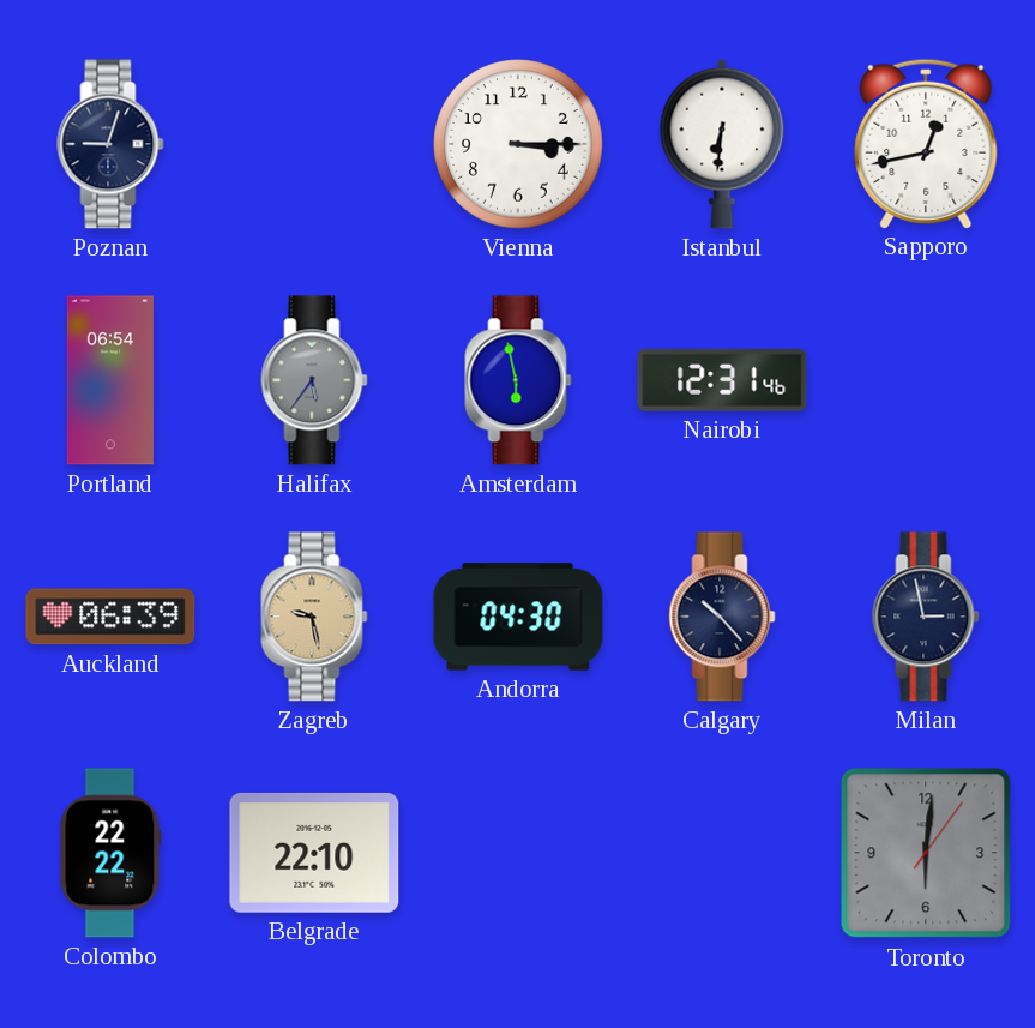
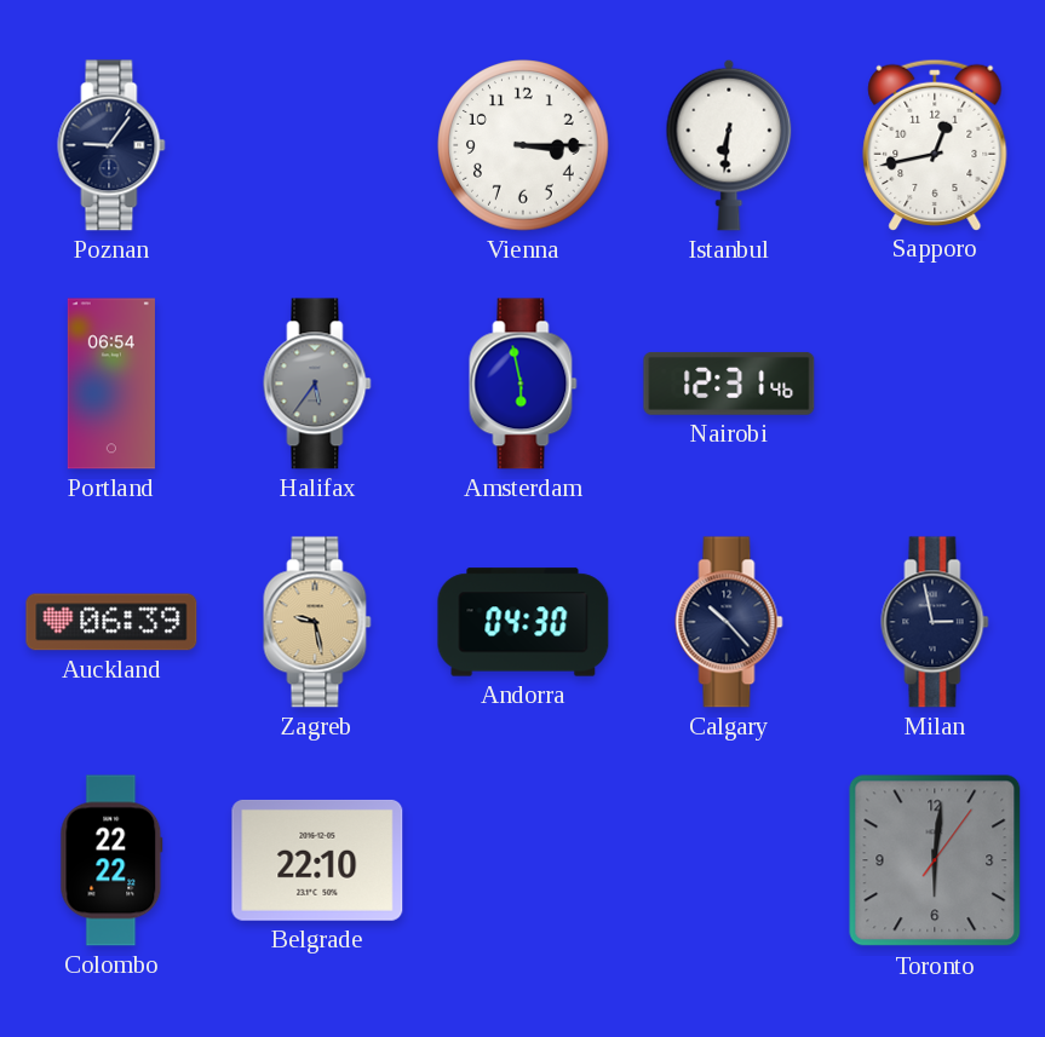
Poznan: 9:03 -> 9:06 (111, 145)
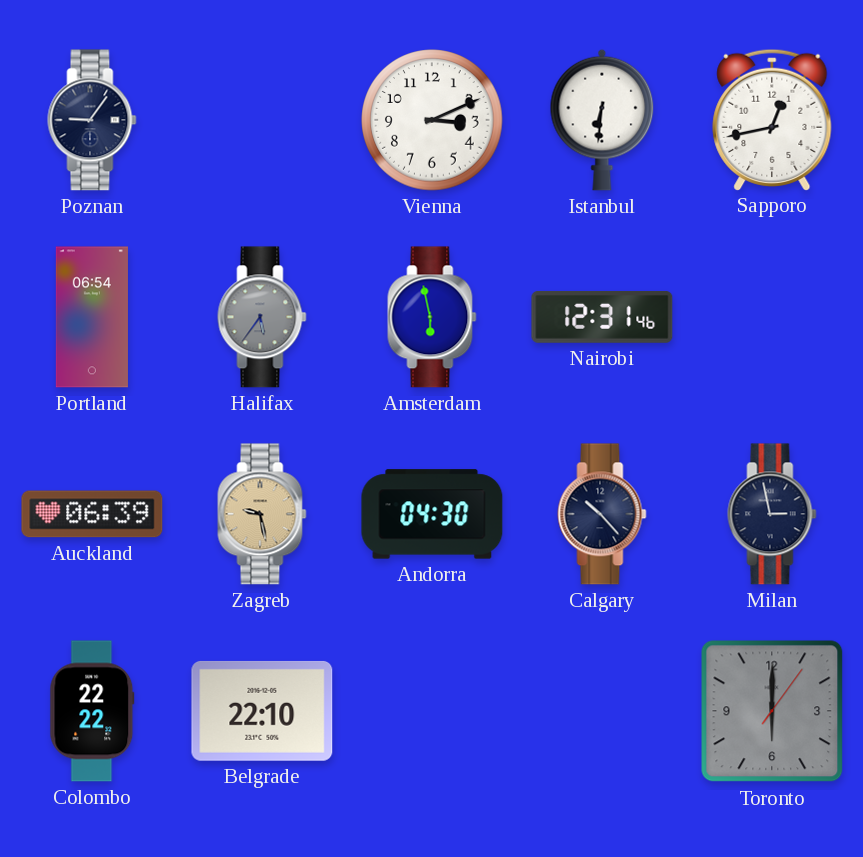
Vienna: 3:15 -> 3:11 (432, 120)
Toronto: 6:01 -> 6:00 (772, 711)
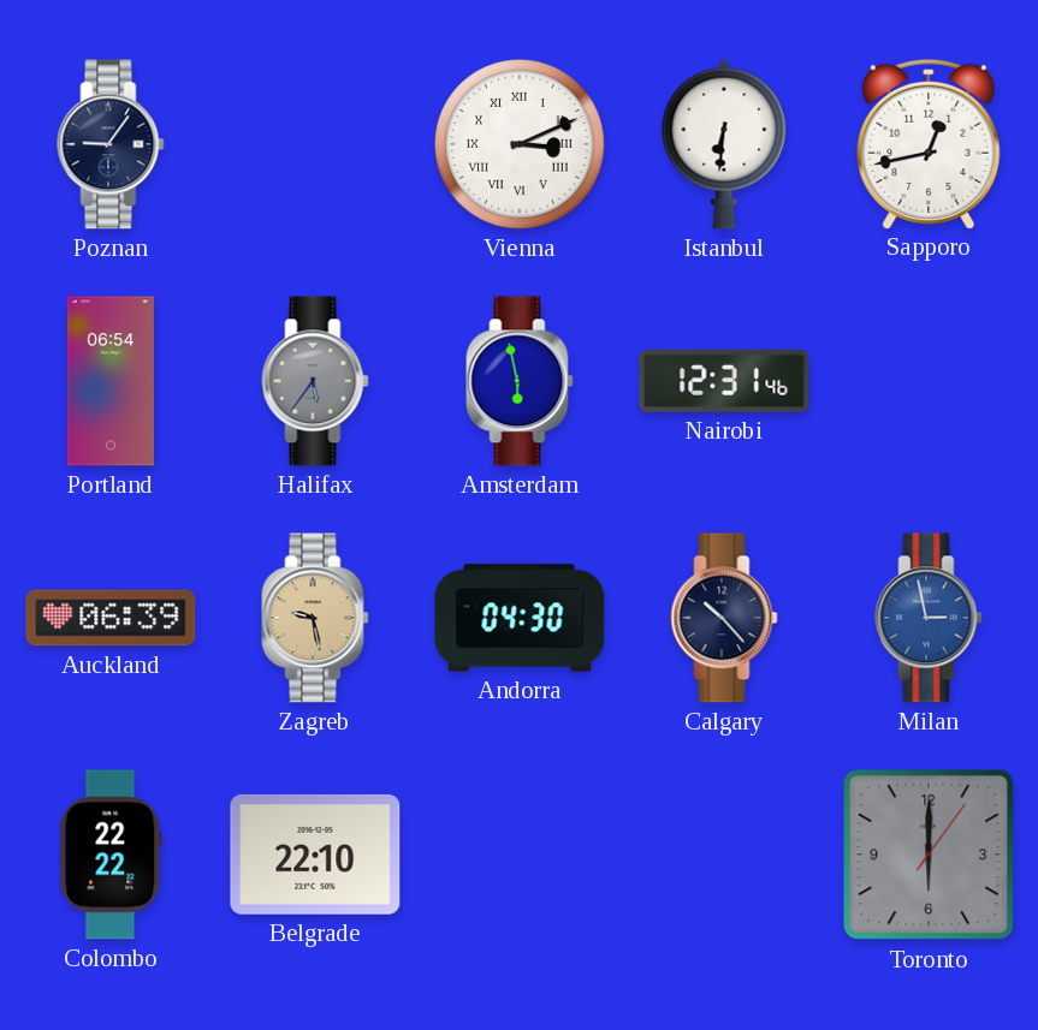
Vienna numerals: Arabic -> Roman (520, 144)
Milan dial: navy -> blue (929, 618)
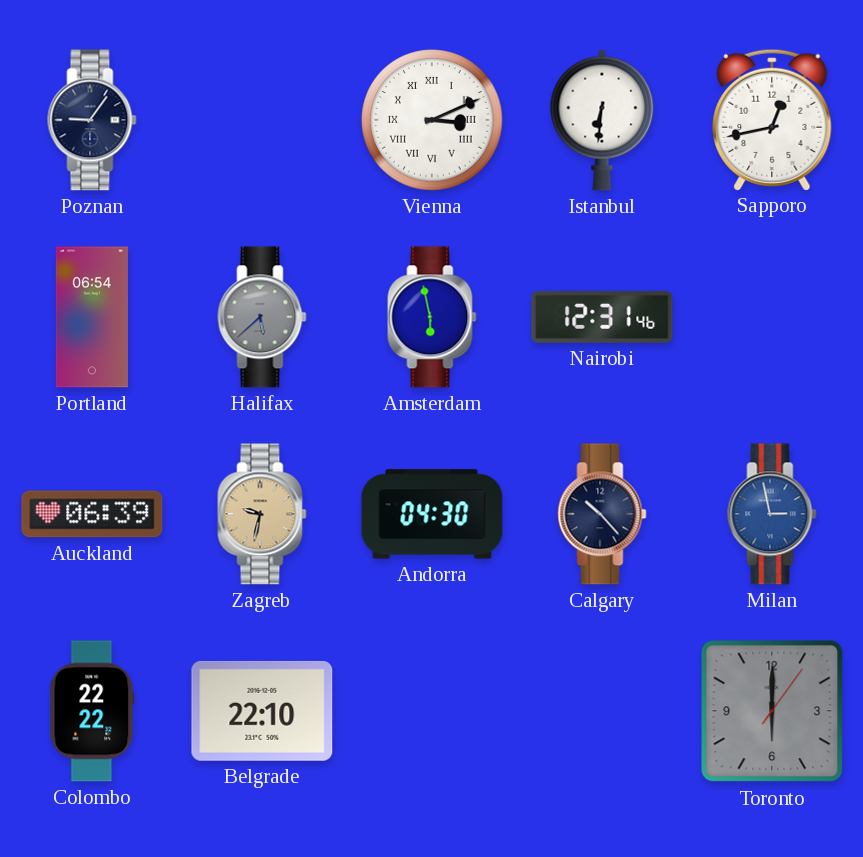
Halifax: 5:36 -> 5:38 (262, 317)
Zagreb: 9:28 -> 9:32 (262, 514)
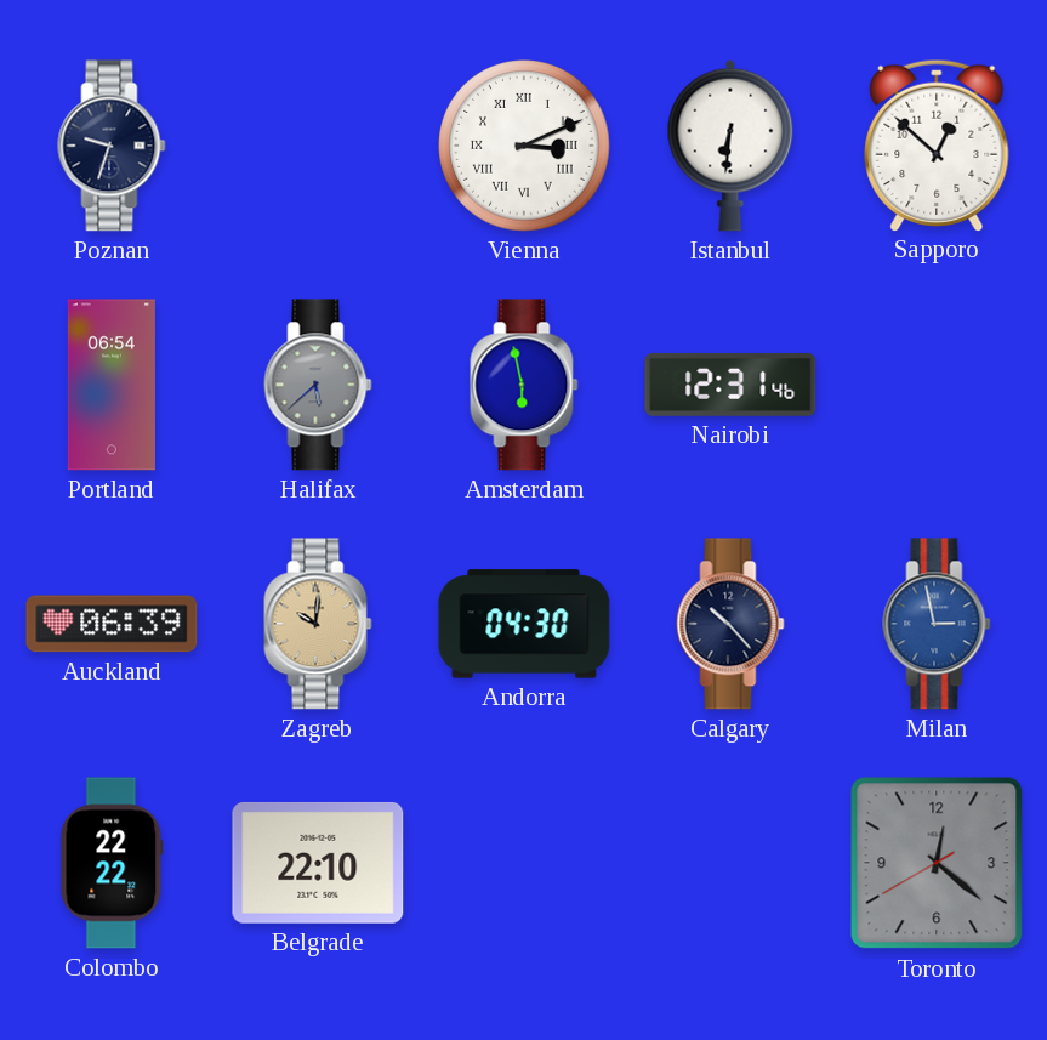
Poznan: 9:06 -> 9:33 (112, 146)
Sapporo: 12:43 -> 12:52 (937, 144)
Zagreb: 9:32 -> 10:01 (318, 624)
Toronto: 6:00 -> 12:21 (937, 863)
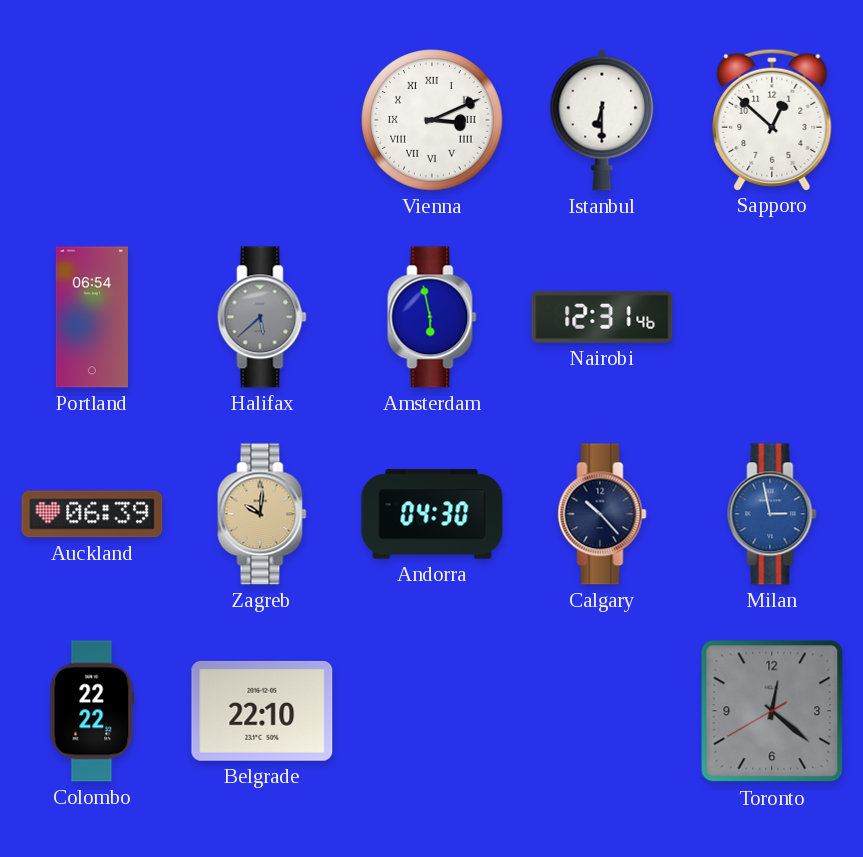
Poznan: 9:33 -> none (112, 146)
Istanbul: 6:31 -> 6:30 (602, 120)
